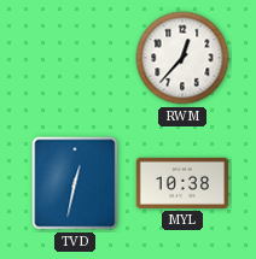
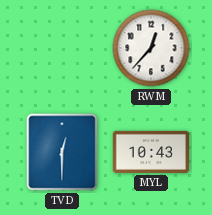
TVD: 12:32 -> 12:30 (62, 152)
MYL: 10:38 -> 10:43 (151, 152)
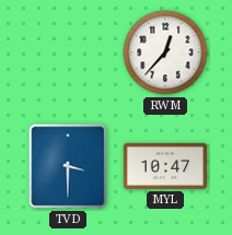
TVD: 12:30 -> 3:30 (68, 166)
MYL: 10:43 -> 10:47 (165, 166)
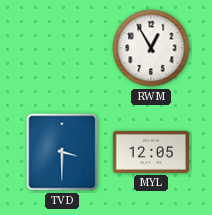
RWM: 12:37 -> 12:55 (151, 48)
MYL: 10:47 -> 12:05 (151, 152)
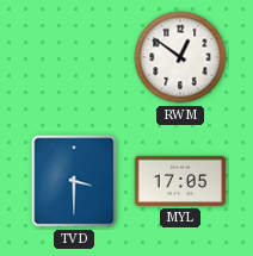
RWM: 12:55 -> 12:51 (180, 57)
MYL: 12:05 -> 17:05 (180, 181)
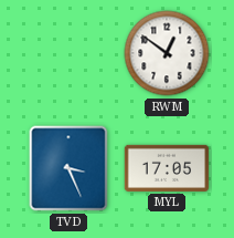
TVD: 3:30 -> 3:26 (68, 168)
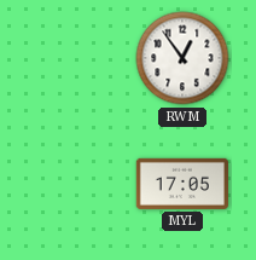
RWM: 12:51 -> 12:54 (182, 58)
TVD: 3:26 -> none (68, 168)
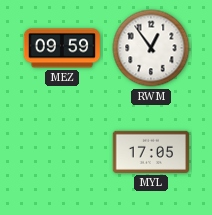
MEZ: none -> 09:59 (62, 48)
